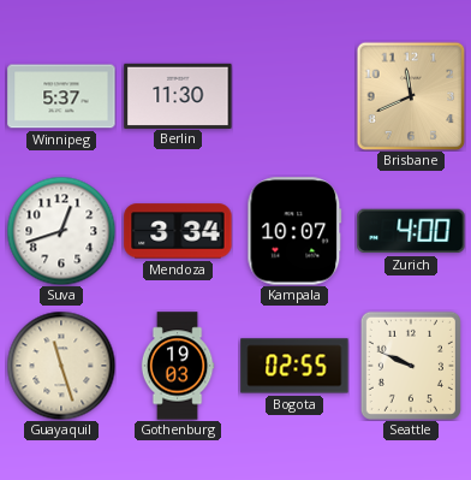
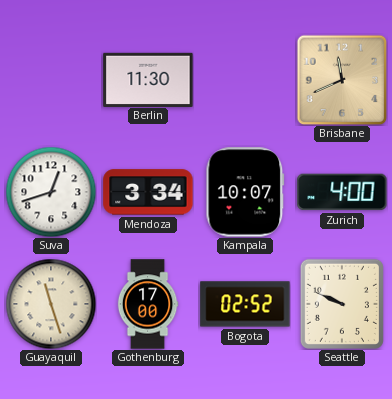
Winnipeg: 5:37 -> none (61, 96)
Gothenburg: 19:03 -> 17:00 (148, 304)
Bogota: 02:55 -> 02:52 (245, 304)
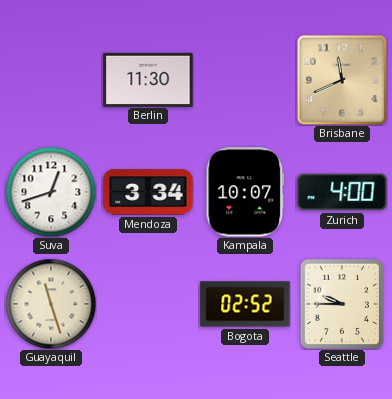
Gothenburg: 17:00 -> none (148, 304)
Seattle: 9:49 -> 9:45 (342, 304)
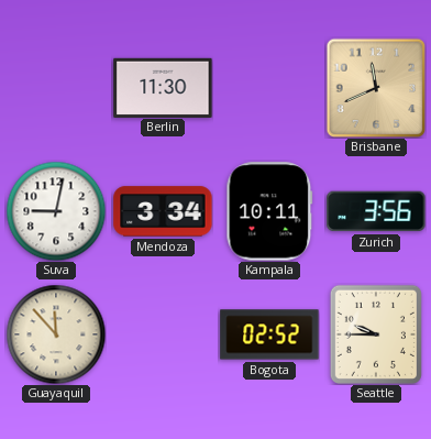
Suva: 12:42 -> 9:02 (56, 211)
Kampala: 10:07 -> 10:11 (269, 211)
Zurich: 4:00 -> 3:56 (376, 211)
Guayaquil: 11:27 -> 11:53 (56, 334)
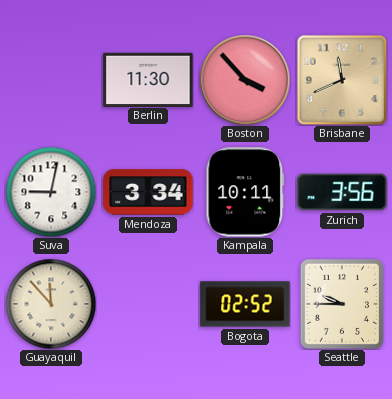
Boston: none -> 3:53 (245, 80)
